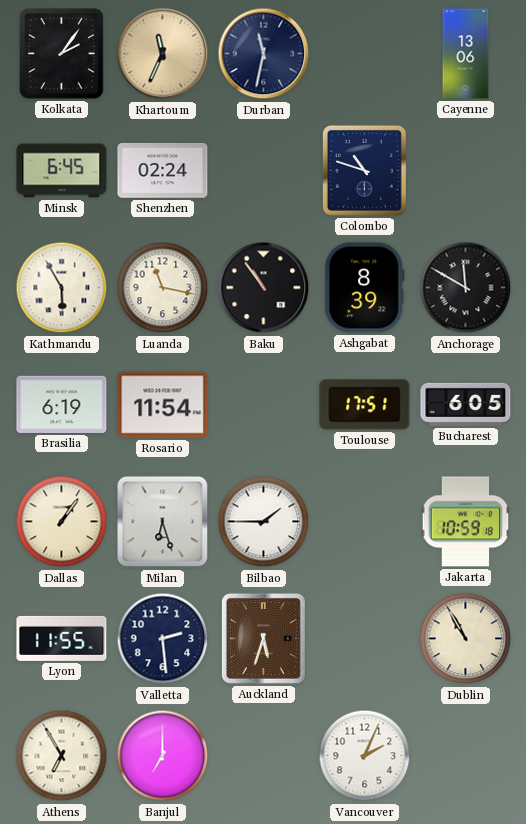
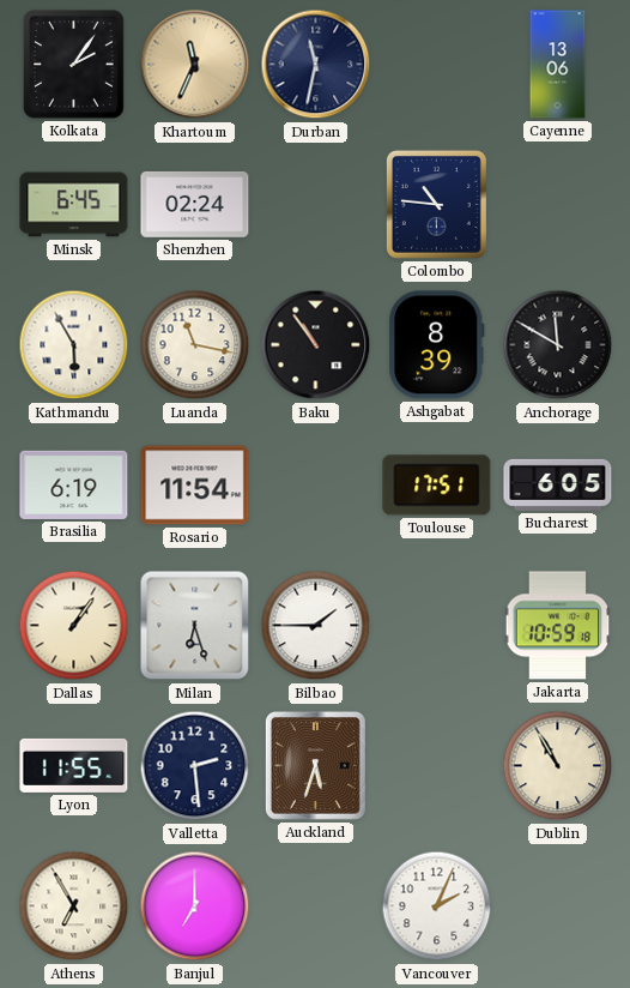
Colombo: 10:48 -> 10:46 (436, 204)
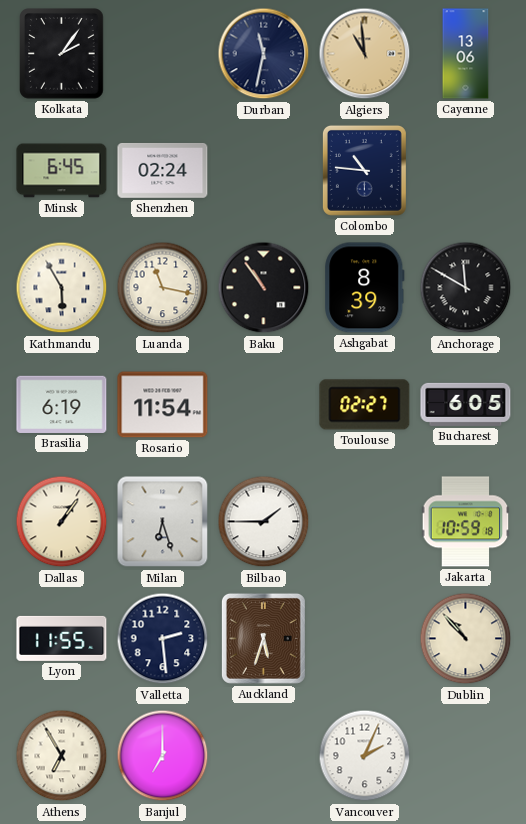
Khartoum: 11:34 -> none (195, 65)
Algiers: none -> 10:59 (365, 54)
Toulouse: 17:51 -> 02:27 (365, 405)
Dublin: 10:55 -> 10:53 (466, 639)
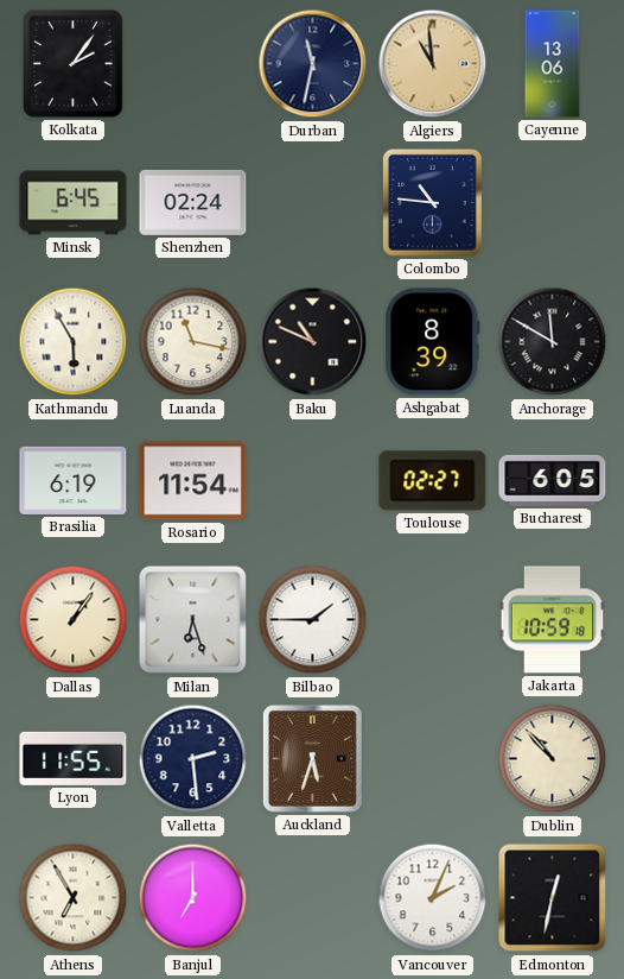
Baku: 10:54 -> 10:49 (313, 342)
Edmonton: none -> 12:32 (553, 898)
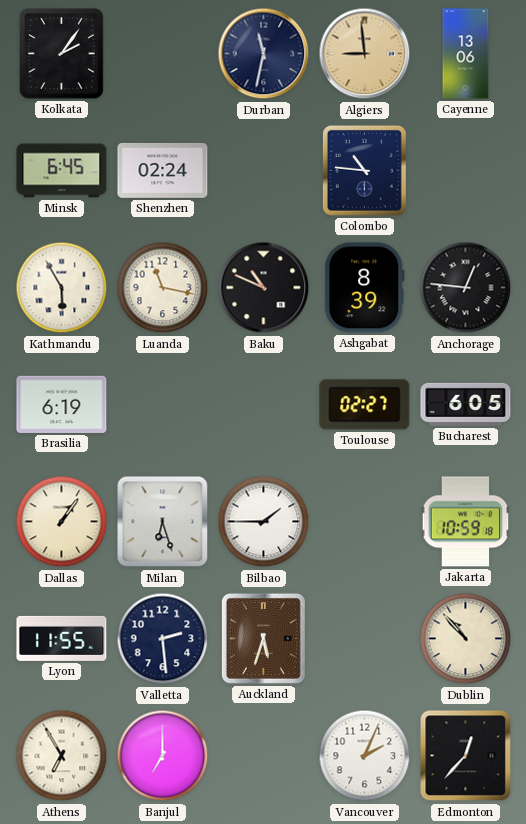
Algiers: 10:59 -> 8:59 (365, 54)
Anchorage: 11:50 -> 12:46 (466, 288)
Rosario: 11:54 -> none (193, 481)
Edmonton: 12:32 -> 12:37 (466, 756)
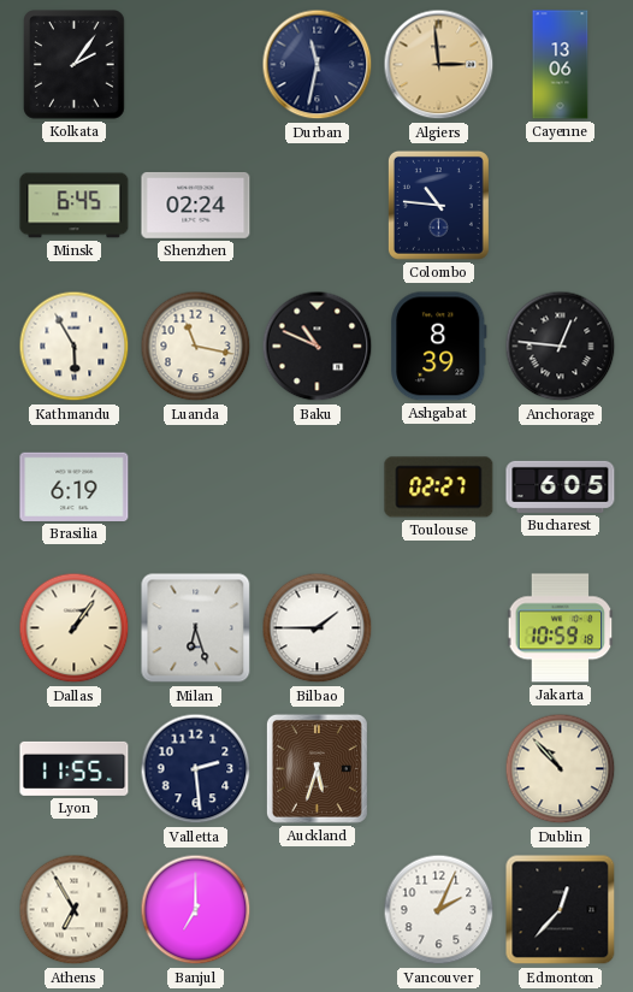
Algiers: 8:59 -> 2:59 (439, 65)
